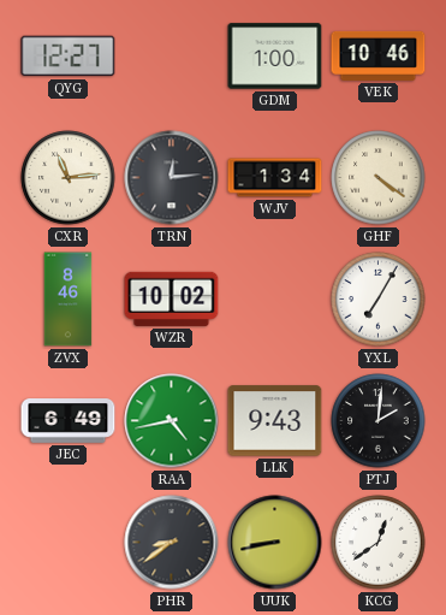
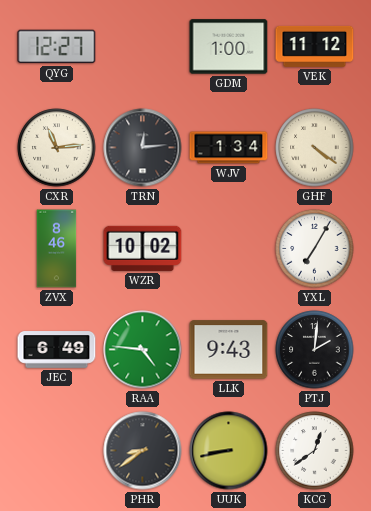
VEK: 10:46 -> 11:12 (315, 46)
RAA: 4:43 -> 4:46 (143, 350)
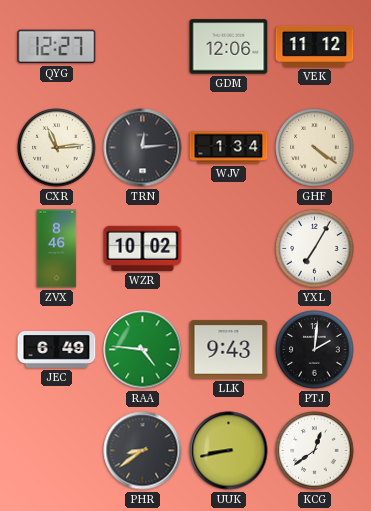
GDM: 1:00 -> 12:06 (229, 47)
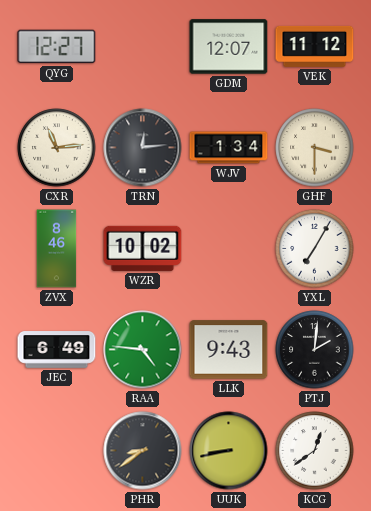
GDM: 12:06 -> 12:07 (229, 47)
GHF: 4:21 -> 3:30 (315, 148)
